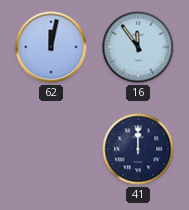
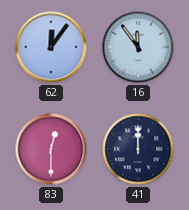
62: 12:02 -> 12:06 (51, 47)
83: none -> 12:30 (51, 149)
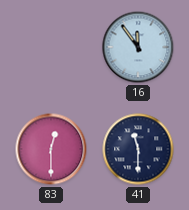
62: 12:06 -> none (51, 47)
41: 12:00 -> 11:30 (138, 149)
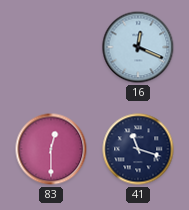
16: 11:54 -> 12:19 (138, 47)
41: 11:30 -> 11:18 (138, 149)
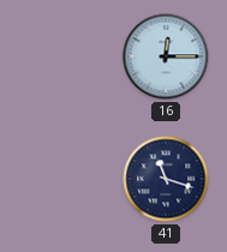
16: 12:19 -> 12:15 (166, 56)
83: 12:30 -> none (51, 149)
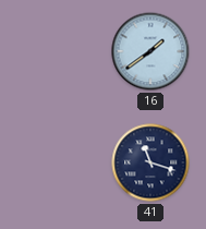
16: 12:15 -> 1:39 (150, 51)
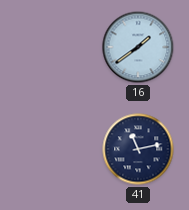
41: 11:18 -> 11:13 (138, 149)
